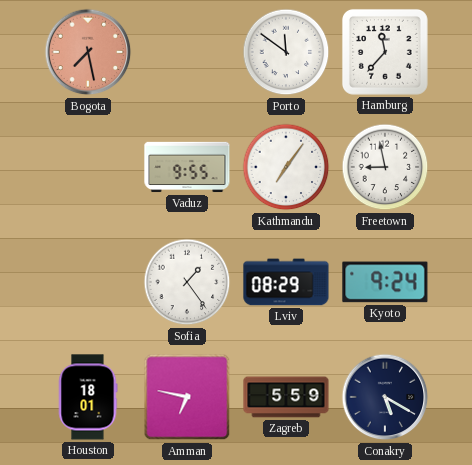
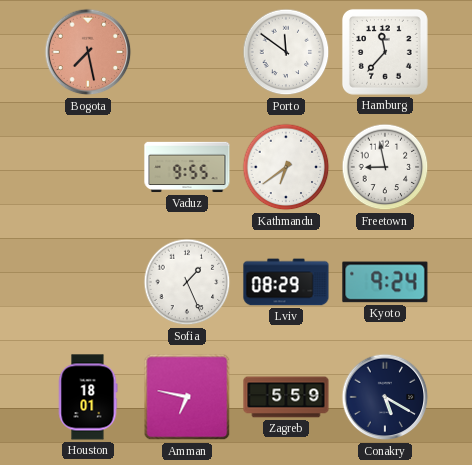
Kathmandu: 7:06 -> 6:39 (286, 167)
Sofia: 1:24 -> 1:26 (187, 282)
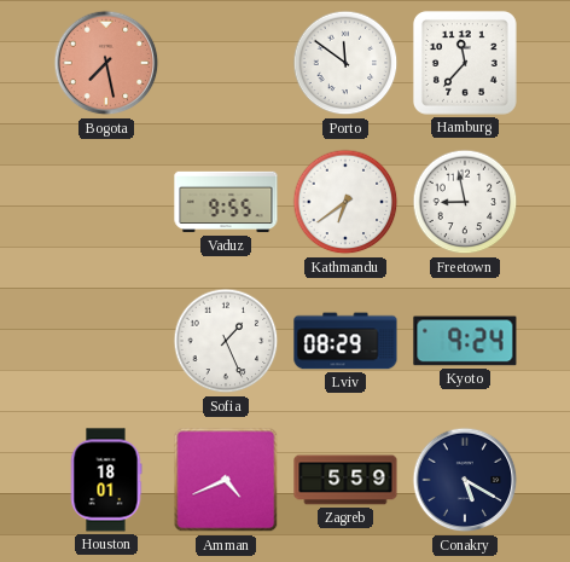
Amman: 6:47 -> 4:41 (226, 480)
